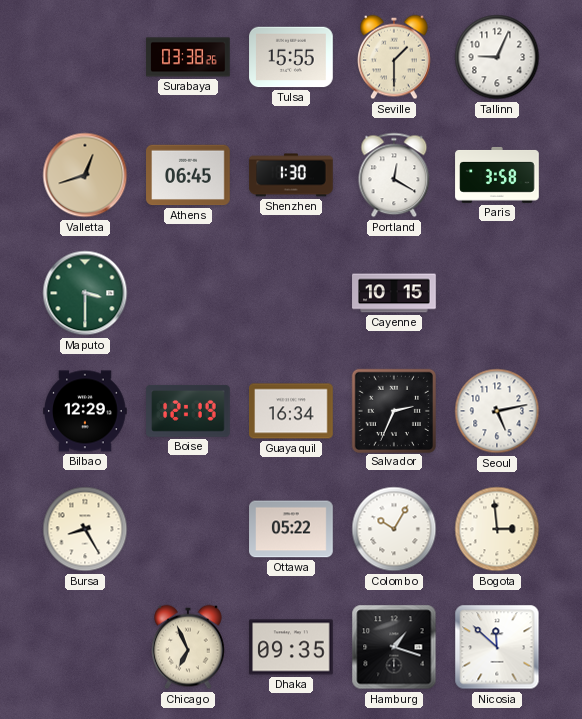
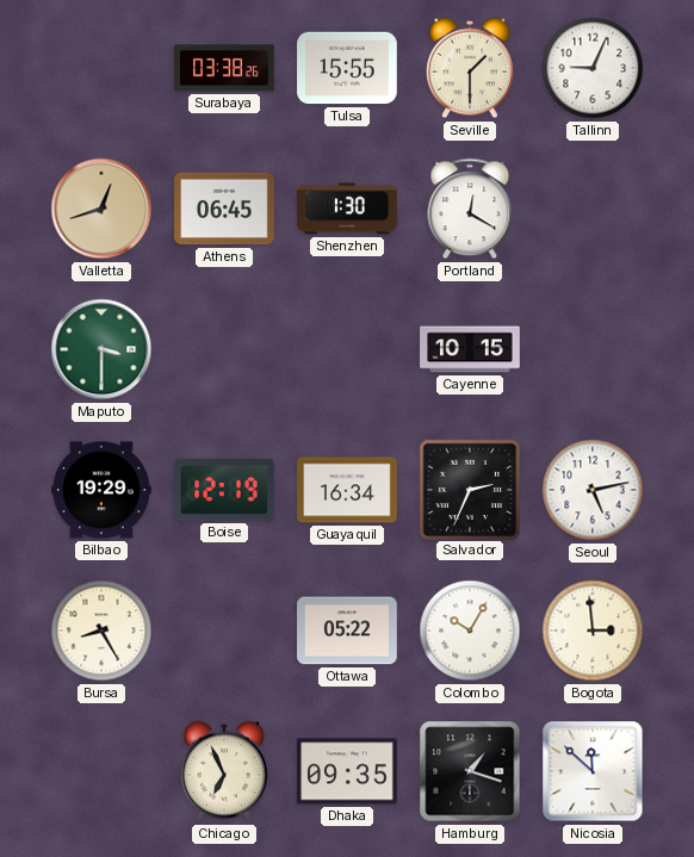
Paris: 3:58 -> none (497, 175)
Bilbao: 12:29 -> 19:29 (101, 490)
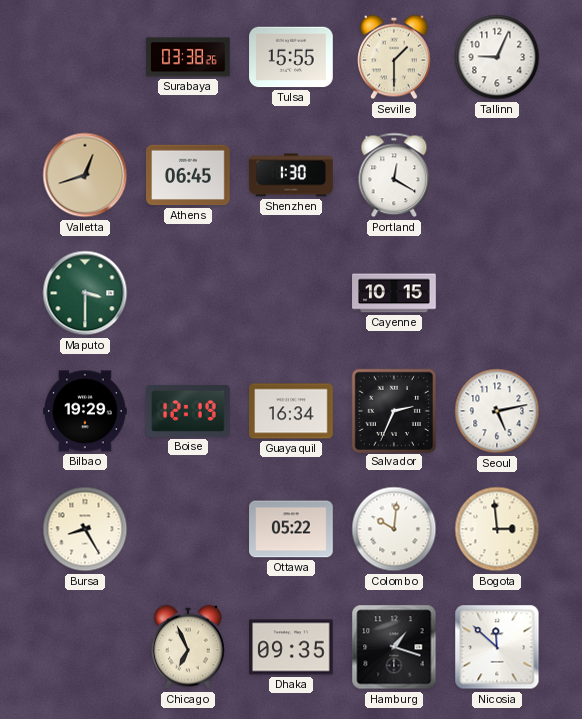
Colombo: 10:05 -> 10:01 (394, 529)
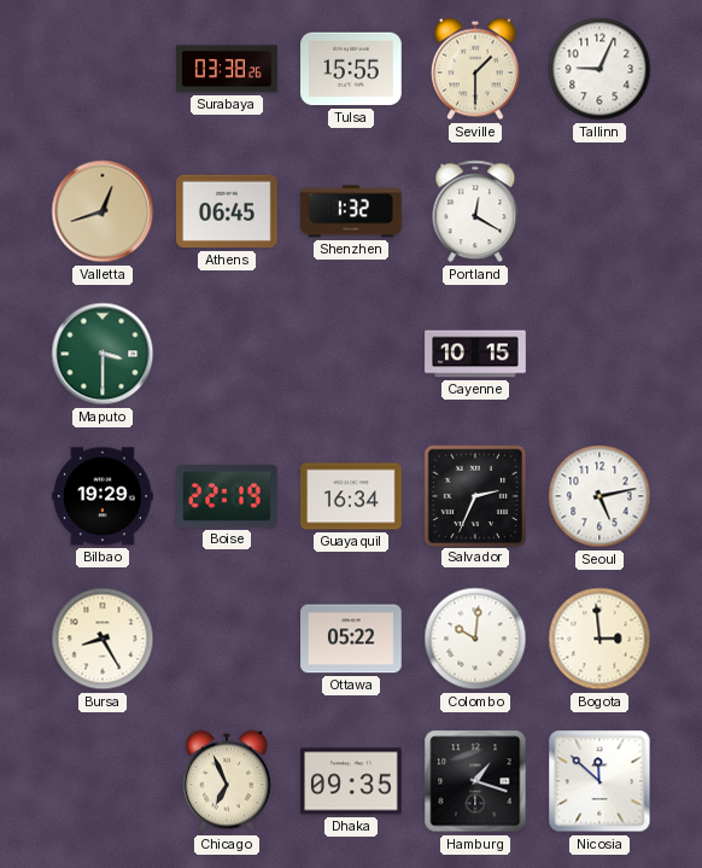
Shenzhen: 1:30 -> 1:32 (351, 211)
Boise: 12:19 -> 22:19 (227, 496)
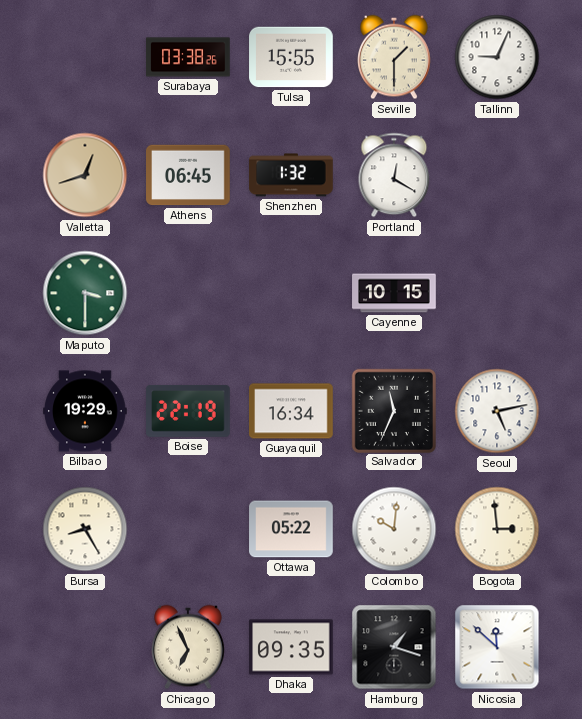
Salvador: 2:34 -> 11:34 (393, 410)
